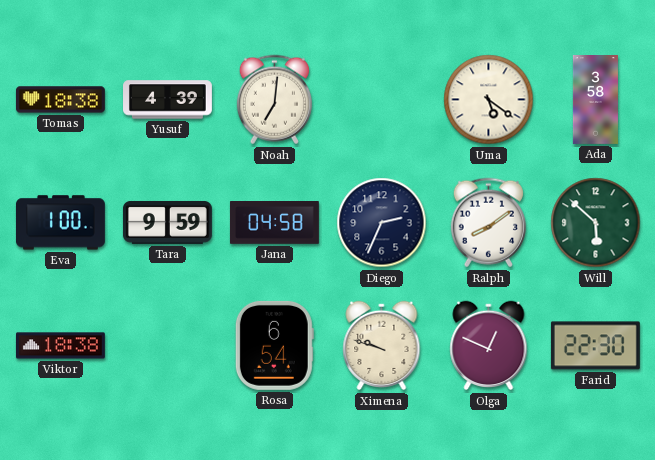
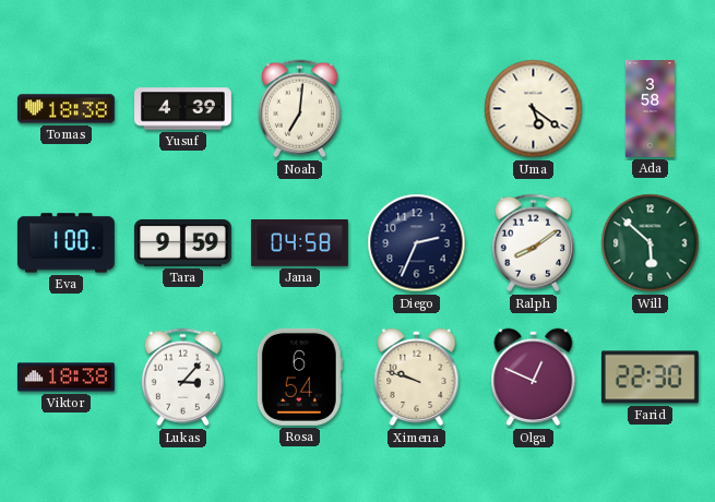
Lukas: none -> 3:07 (182, 378)
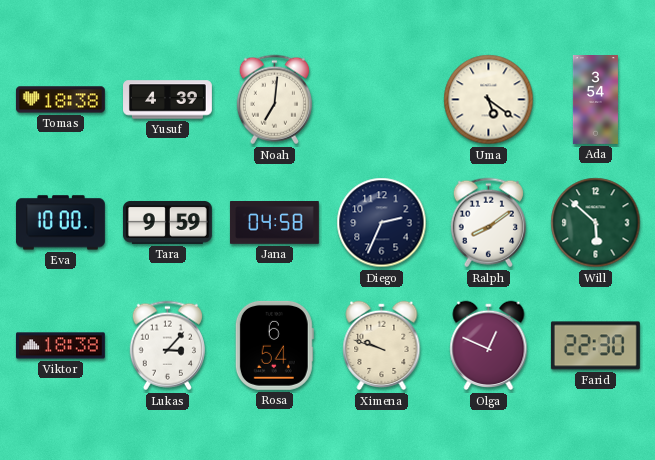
Ada: 3:58 -> 3:54 (595, 100)
Eva: 1:00 -> 10:00 (60, 223)
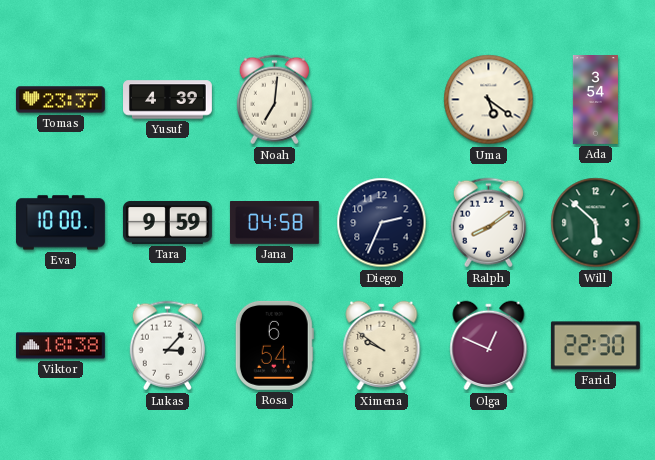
Tomas: 18:38 -> 23:37 (60, 100)
Ximena: 9:48 -> 9:51 (382, 346)
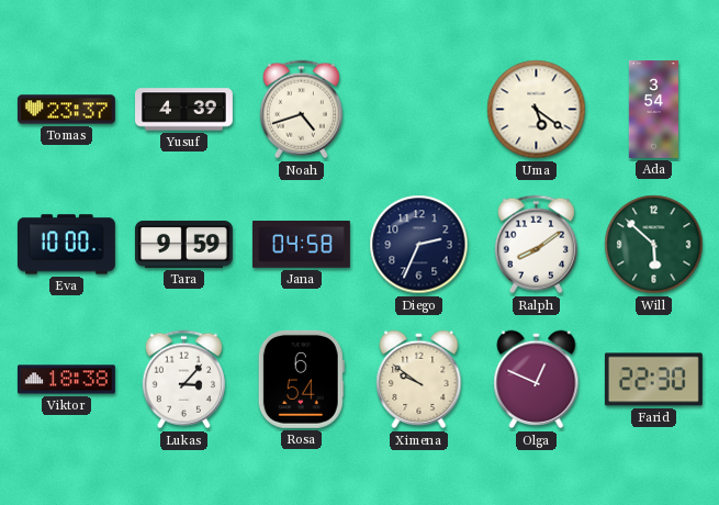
Noah: 7:01 -> 4:42 (301, 110)
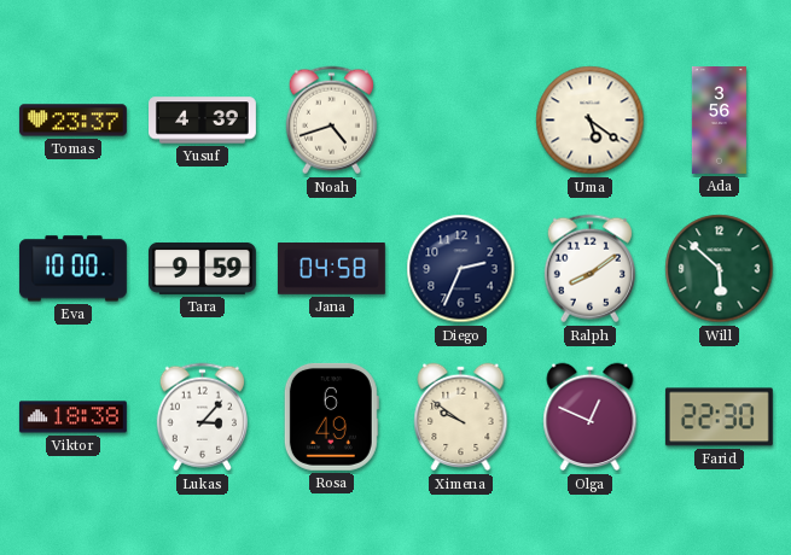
Ada: 3:54 -> 3:56 (719, 121)
Rosa: 6:54 -> 6:49 (331, 416)
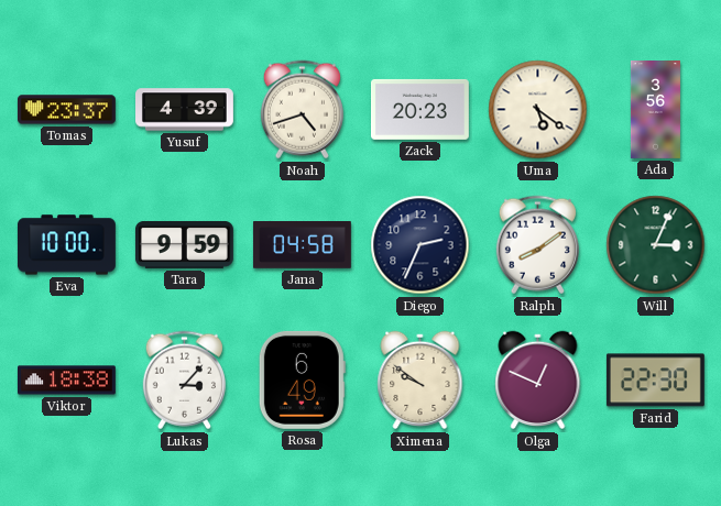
Zack: none -> 20:23 (419, 109)
Will: 5:52 -> 3:04 (656, 245)
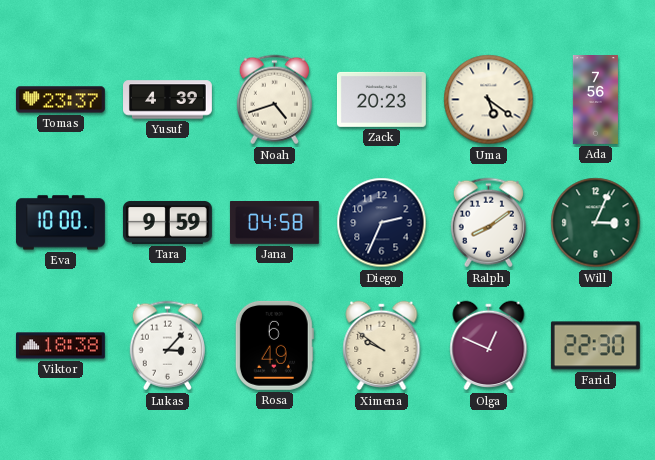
Ada: 3:56 -> 7:56 (595, 100)
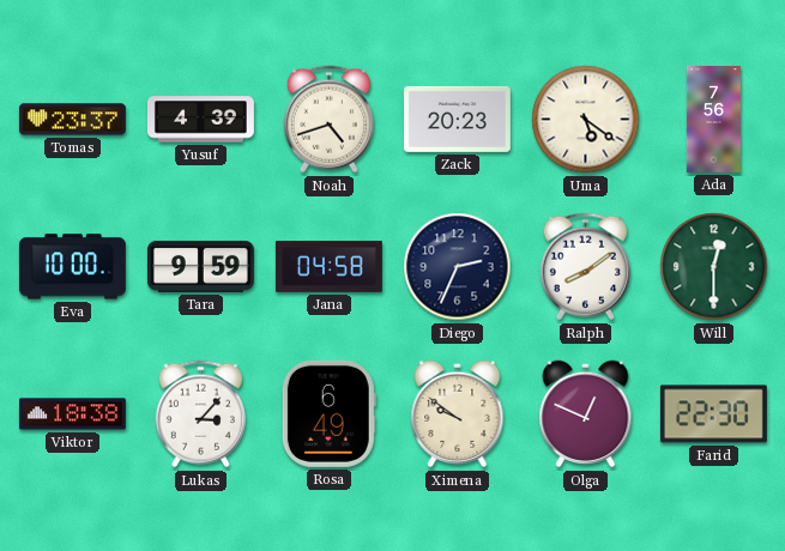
Will: 3:04 -> 12:30 (714, 267)
